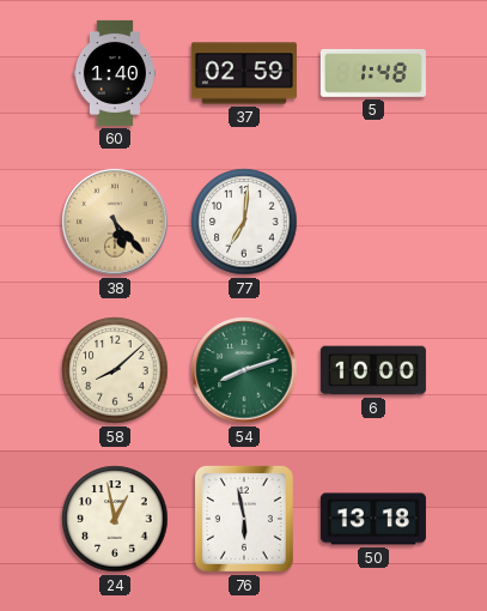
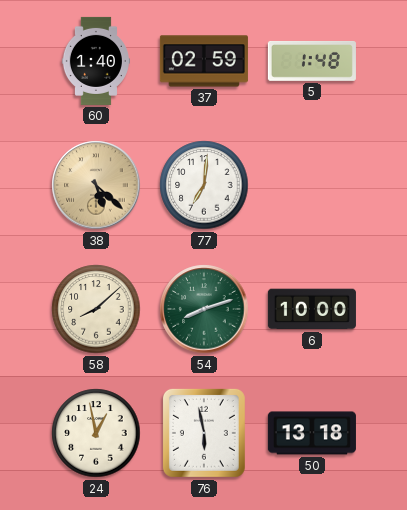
38: 5:23 -> 5:22 (96, 185)
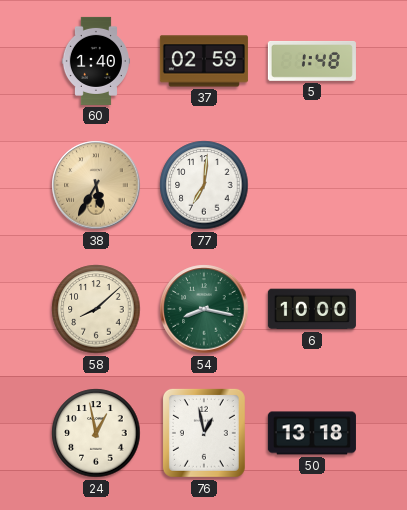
38: 5:22 -> 5:35 (96, 185)
54: 8:12 -> 8:17 (204, 309)
76: 5:58 -> 12:58 (204, 433)
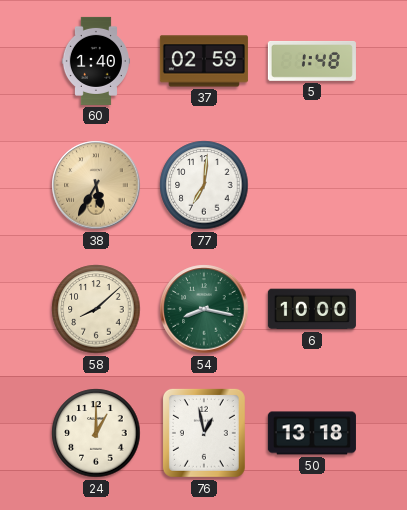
24: 12:58 -> 1:00 (96, 433)
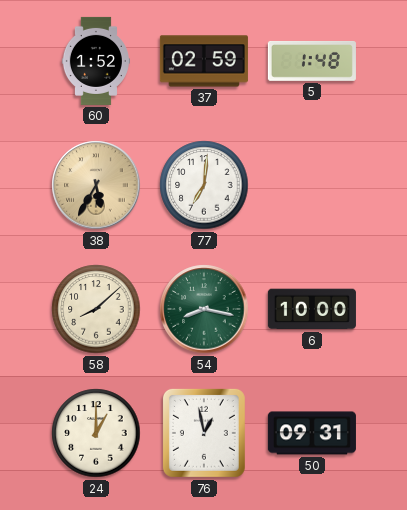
60: 1:40 -> 1:52 (96, 61)
50: 13:18 -> 09:31 (312, 433)
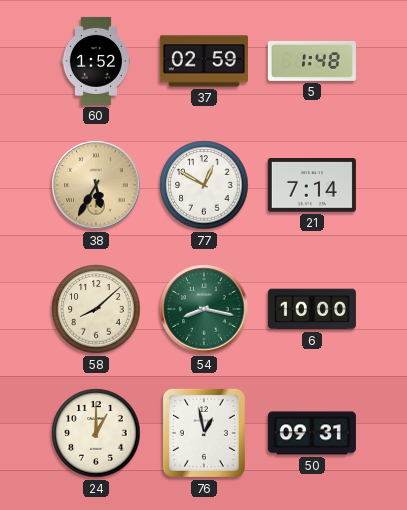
77: 7:01 -> 12:50 (204, 185)
21: none -> 7:14 (312, 186)
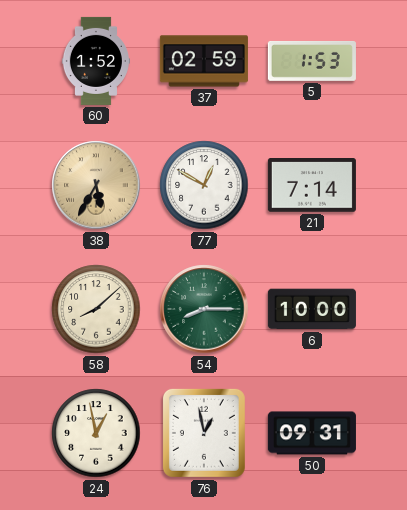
5: 1:48 -> 1:53 (312, 61)
54: 8:17 -> 8:15 (204, 309)
24: 1:00 -> 12:58 (96, 433)
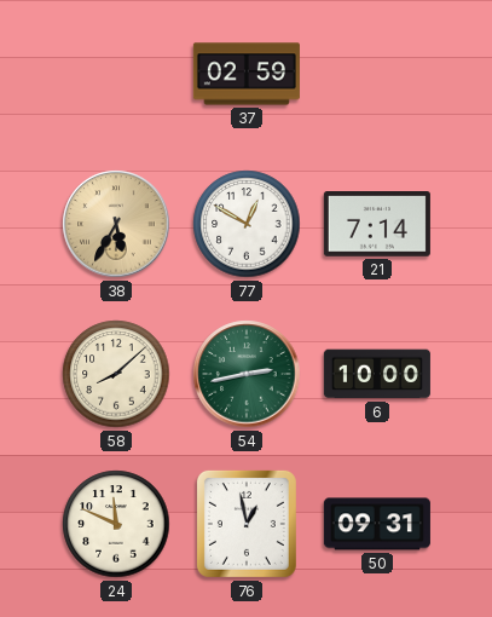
60: 1:52 -> none (96, 61)
5: 1:53 -> none (312, 61)
54: 8:15 -> 2:43 (247, 374)
24: 12:58 -> 11:49 (116, 524)
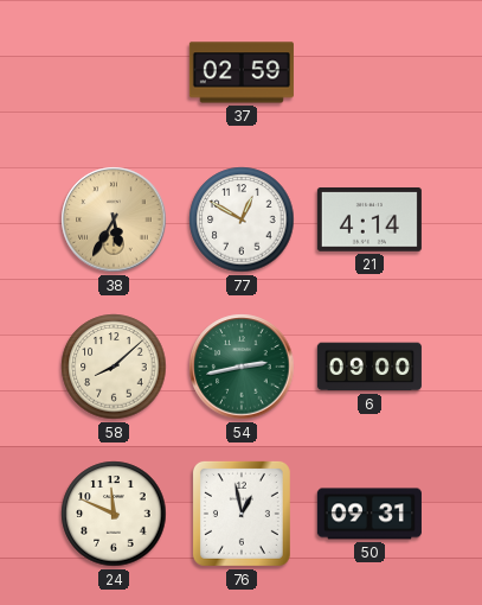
21: 7:14 -> 4:14 (369, 221)
6: 10:00 -> 09:00 (369, 367)
